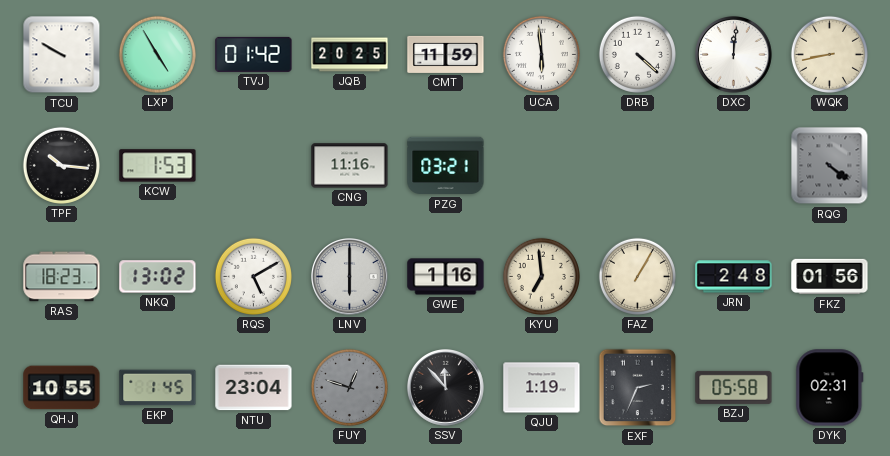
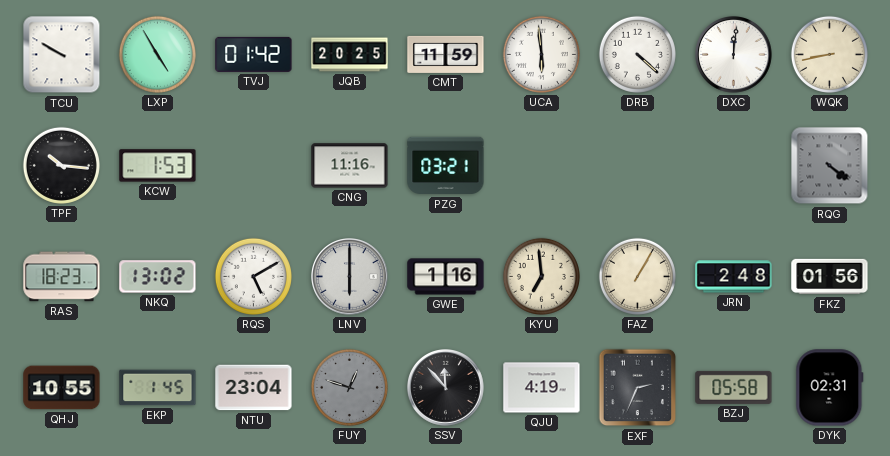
QJU: 1:19 -> 4:19 (542, 388)
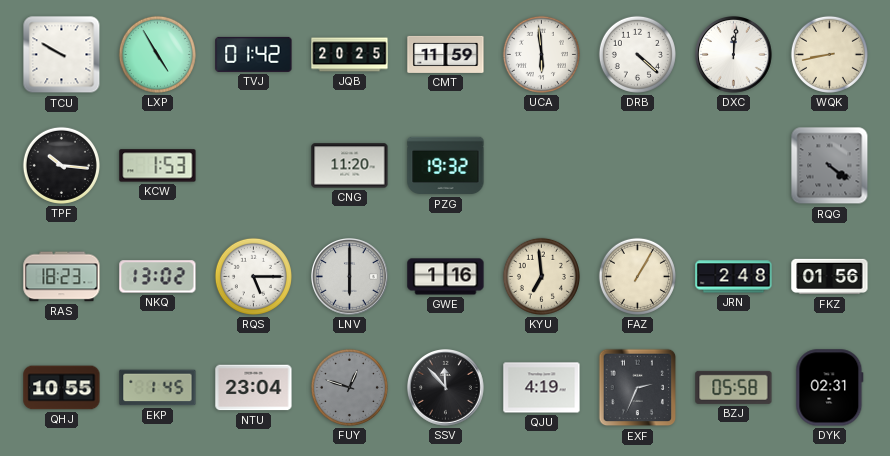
CNG: 11:16 -> 11:20 (350, 166)
PZG: 03:21 -> 19:32 (446, 166)
RQS: 5:10 -> 5:15 (253, 276)
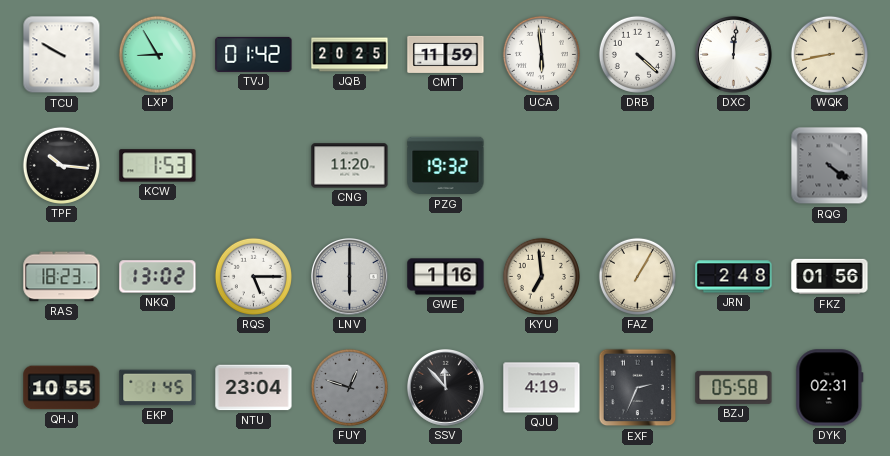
LXP: 4:55 -> 8:55 (157, 54)
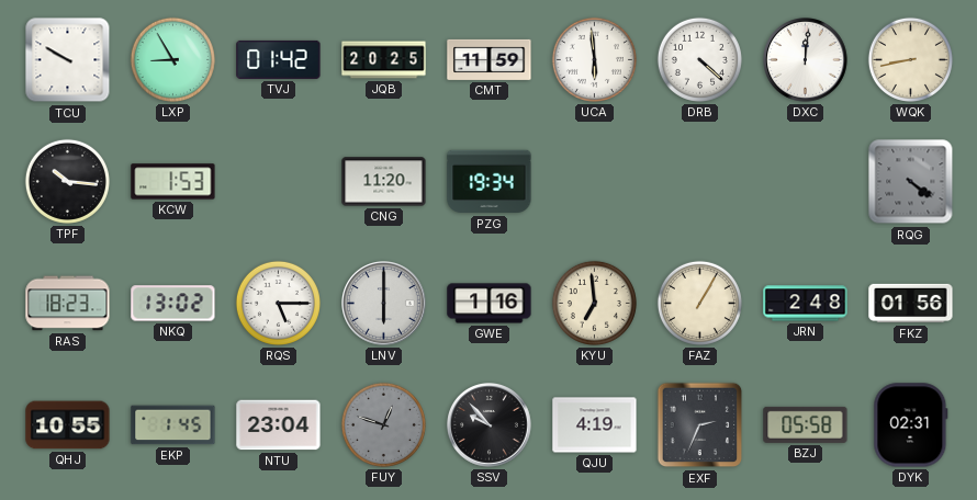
PZG: 19:32 -> 19:34 (490, 182)
SSV: 11:53 -> 9:53 (490, 425)
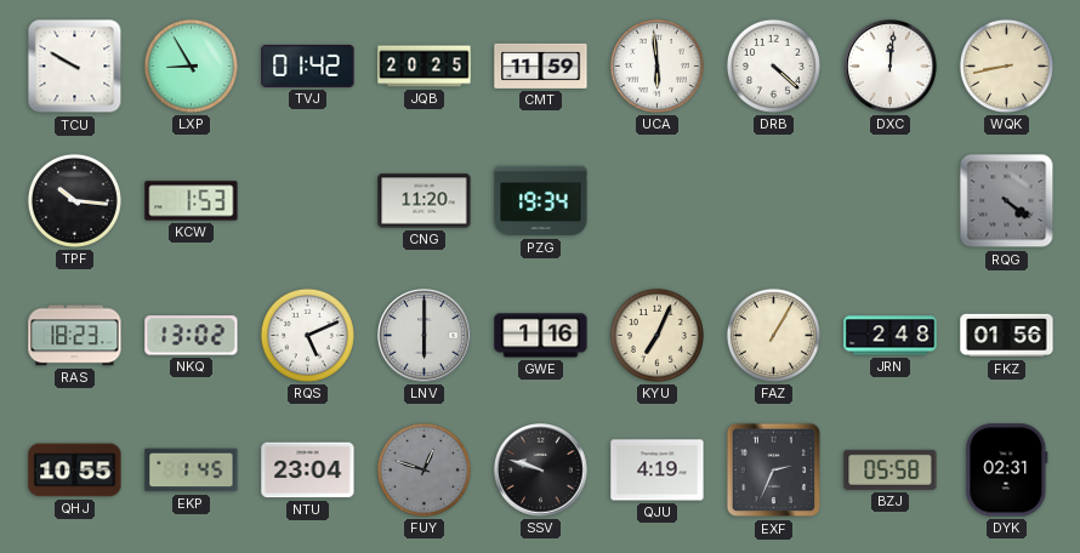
RQS: 5:15 -> 5:11 (307, 335)
KYU: 6:59 -> 7:04 (656, 335)
SSV: 9:53 -> 9:48 (541, 471)
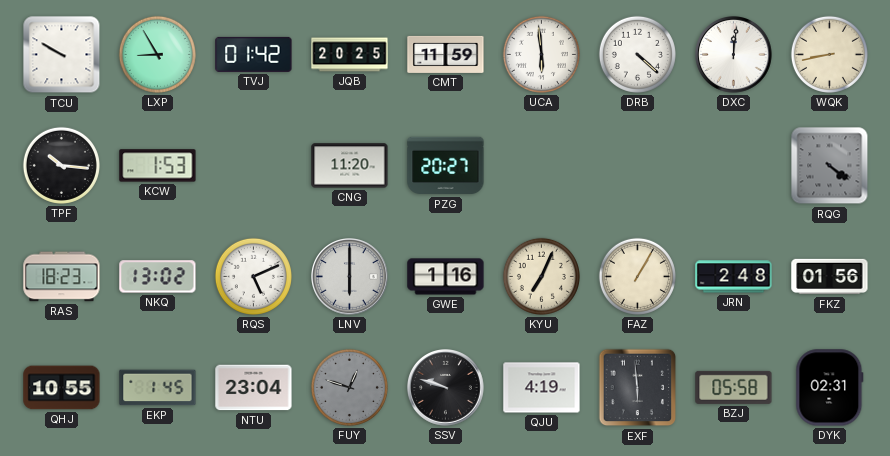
PZG: 19:34 -> 20:27 (446, 166)
EXF: 2:34 -> 5:59 (638, 388)
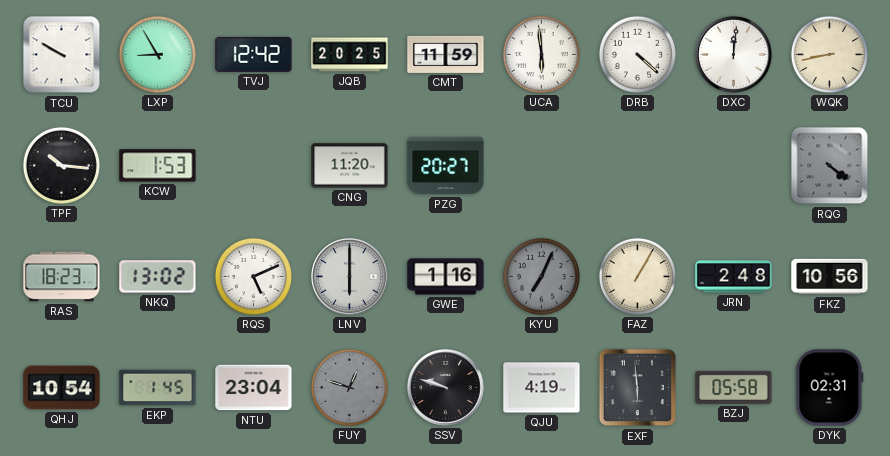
TVJ: 01:42 -> 12:42 (254, 54)
KYU dial: cream -> grey (541, 276)
FKZ: 01:56 -> 10:56 (830, 277)
QHJ: 10:55 -> 10:54 (62, 388)
